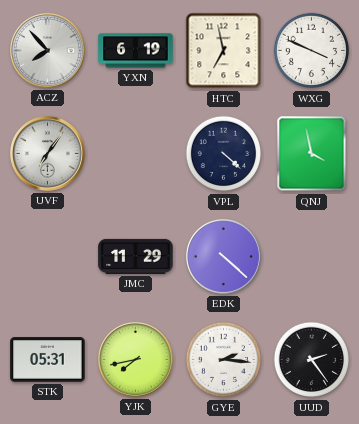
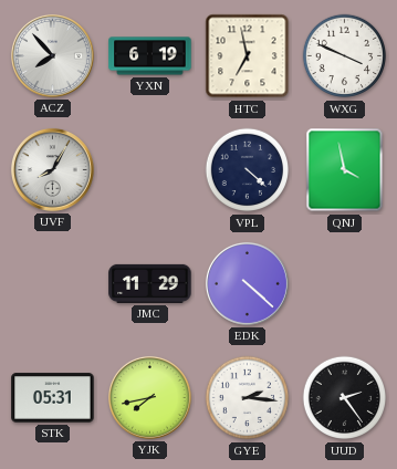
UVF: 7:06 -> 8:05 (52, 169)
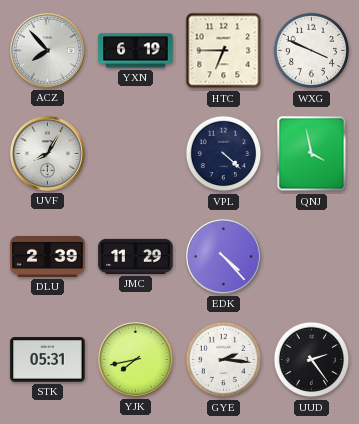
HTC: 6:58 -> 6:45 (224, 51)
DLU: none -> 2:39 (48, 256)
EDK: 4:22 -> 4:23 (223, 256)
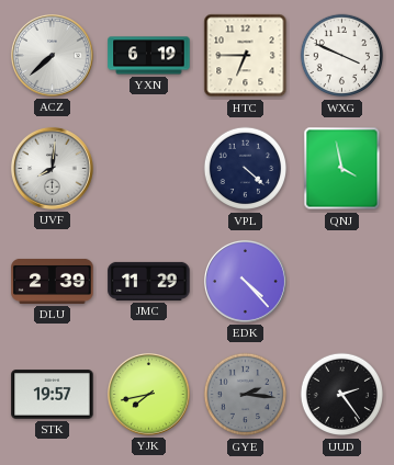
ACZ: 7:53 -> 7:38 (52, 55)
UVF: 8:05 -> 8:01 (52, 168)
STK: 05:31 -> 19:57 (53, 395)
GYE dial: white -> grey (246, 395)
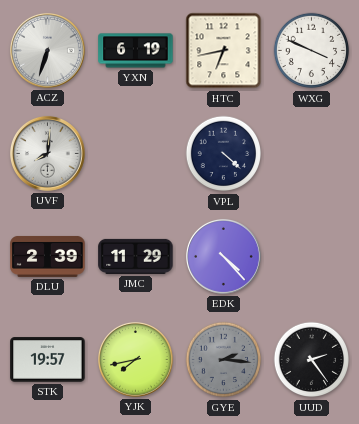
ACZ: 7:38 -> 6:33 (47, 50)
HTC: 6:45 -> 6:43 (224, 51)
QNJ: 3:58 -> none (342, 169)
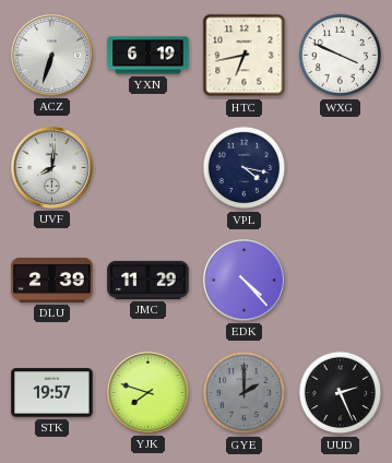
VPL: 4:22 -> 4:17 (245, 168)
YJK: 7:43 -> 7:48 (147, 392)
GYE: 2:16 -> 2:00 (245, 393)
UUD: 2:24 -> 2:26 (341, 393)
